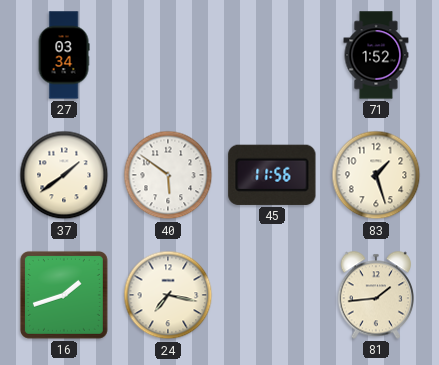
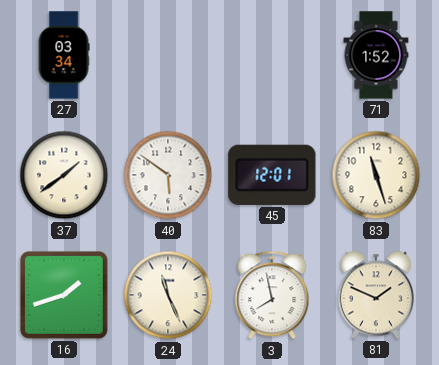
45: 11:56 -> 12:01 (272, 175)
83: 1:27 -> 11:27 (376, 175)
24: 7:17 -> 11:26 (168, 295)
3: none -> 7:58 (272, 296)
81: 1:44 -> 1:49 (375, 295)
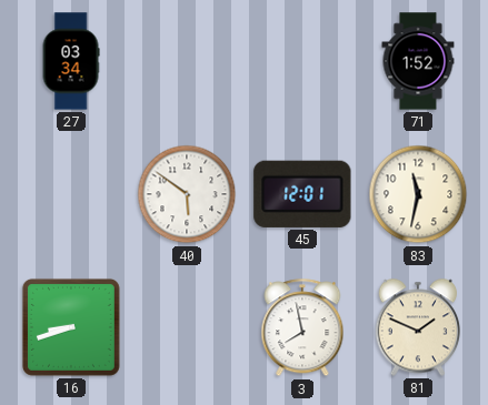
37: 1:39 -> none (64, 175)
83: 11:27 -> 11:32 (418, 194)
16: 1:42 -> 8:42 (71, 327)
24: 11:26 -> none (168, 295)
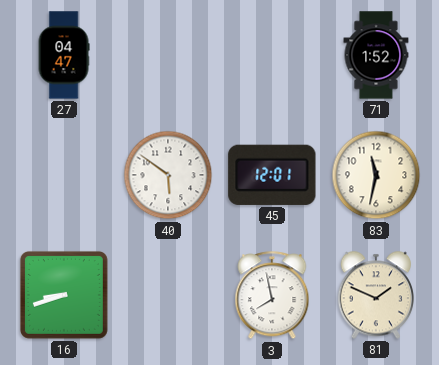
27: 03:34 -> 04:47 (64, 55)
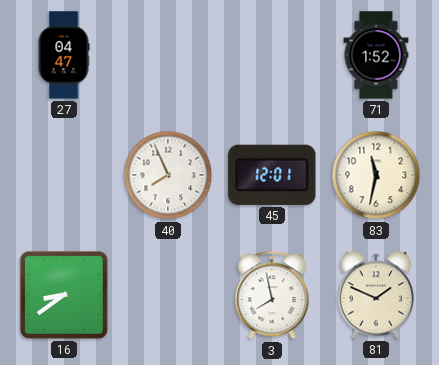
40: 5:51 -> 7:56 (168, 175)
16: 8:42 -> 8:39 (64, 295)
